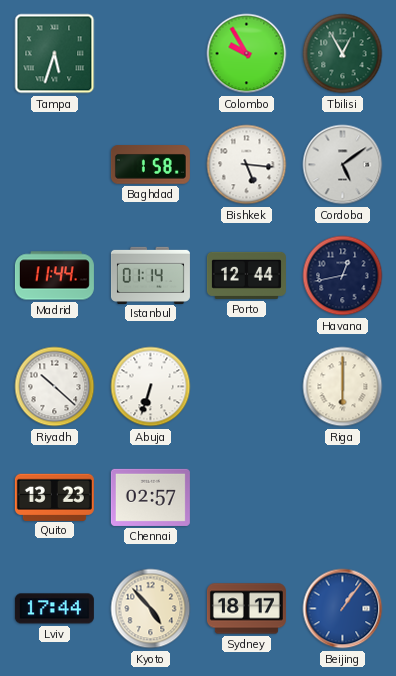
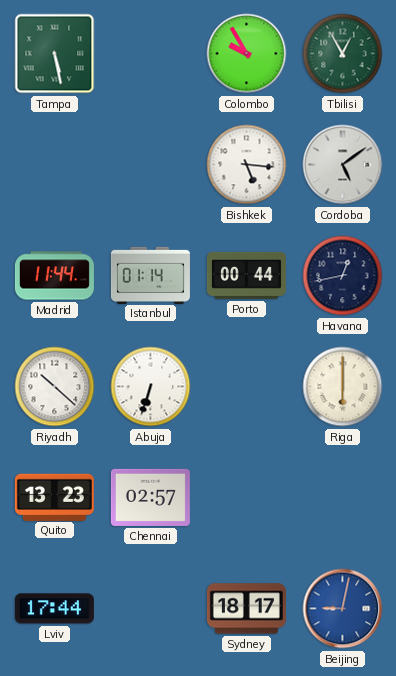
Tampa: 5:33 -> 5:28 (55, 54)
Baghdad: 1:58 -> none (150, 165)
Porto: 12:44 -> 00:44 (246, 275)
Kyoto: 4:53 -> none (151, 609)
Beijing: 1:06 -> 9:02 (343, 609)
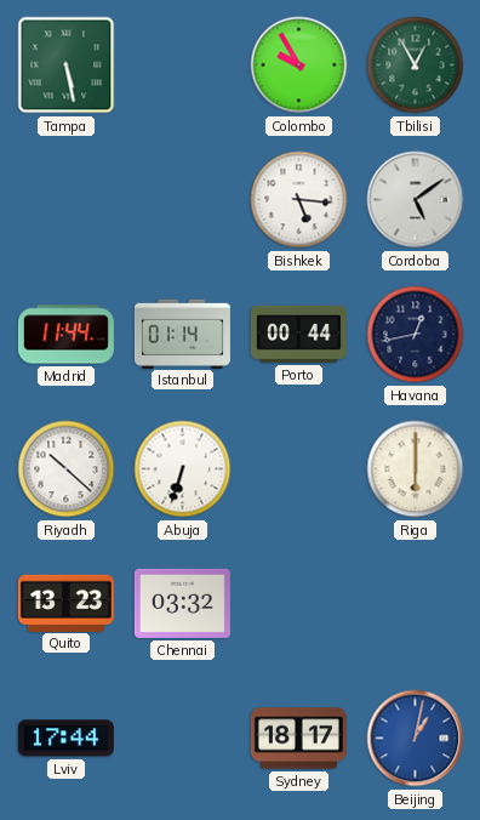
Chennai: 02:57 -> 03:32 (182, 603)
Beijing: 9:02 -> 1:02 (416, 739)
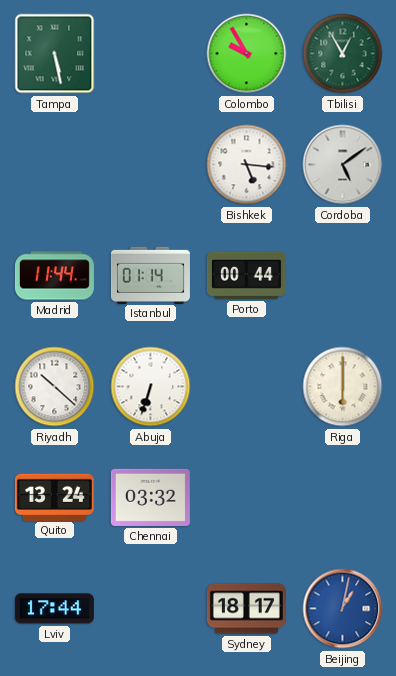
Havana: 12:43 -> none (416, 335)
Quito: 13:23 -> 13:24 (54, 497)
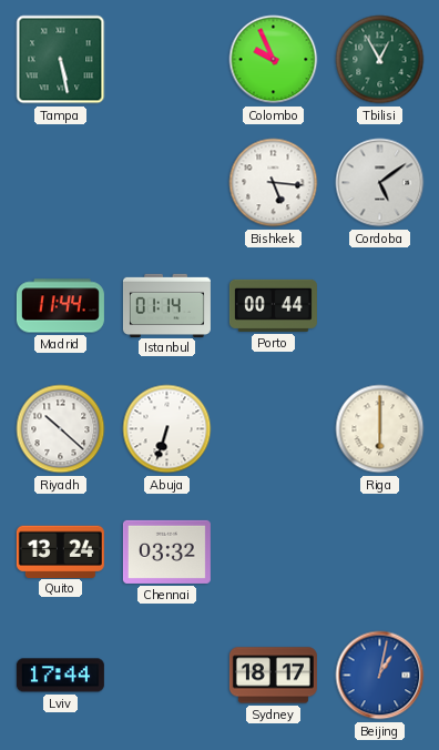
Colombo: 9:55 -> 9:56 (274, 60)
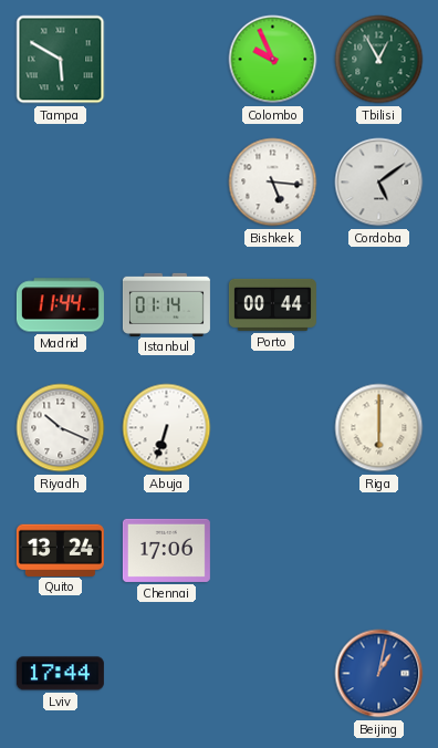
Tampa: 5:28 -> 5:50 (61, 60)
Riyadh: 10:22 -> 10:19 (61, 428)
Chennai: 03:32 -> 17:06 (166, 550)
Sydney: 18:17 -> none (273, 676)
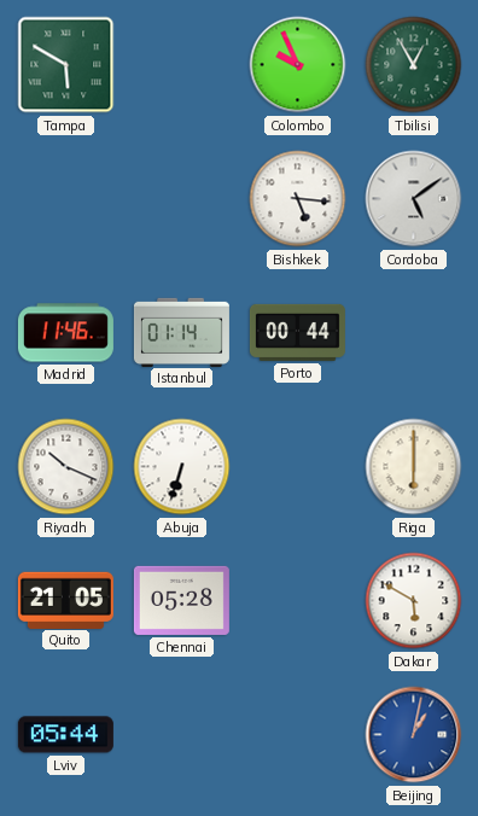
Madrid: 11:44 -> 11:46 (65, 333)
Quito: 13:24 -> 21:05 (65, 600)
Chennai: 17:06 -> 05:28 (181, 600)
Dakar: none -> 5:50 (414, 601)
Lviv: 17:44 -> 05:44 (65, 735)
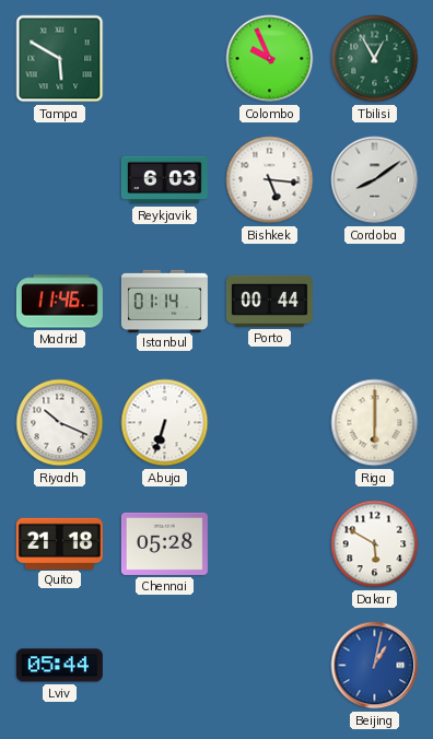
Reykjavik: none -> 6:03 (164, 180)
Cordoba: 5:09 -> 8:09 (375, 180)
Quito: 21:05 -> 21:18 (59, 543)
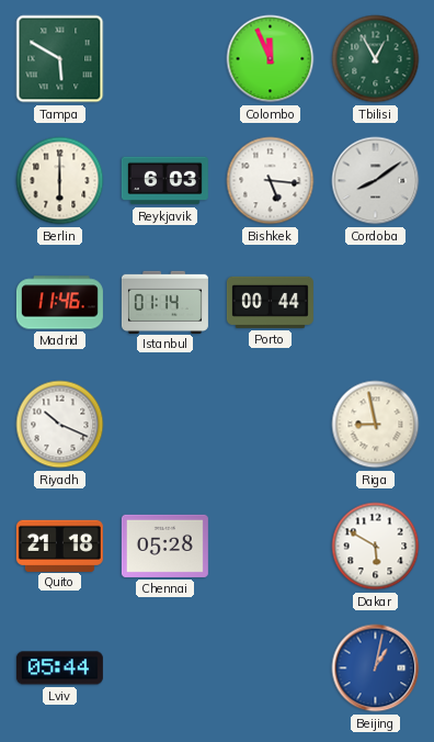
Colombo: 9:56 -> 11:56 (271, 59)
Berlin: none -> 6:00 (60, 181)
Abuja: 6:33 -> none (165, 423)
Riga: 6:00 -> 8:58 (376, 425)
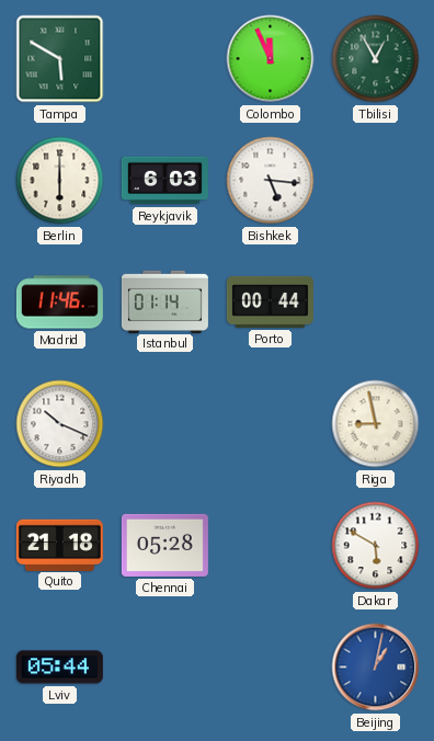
Cordoba: 8:09 -> none (376, 181)
